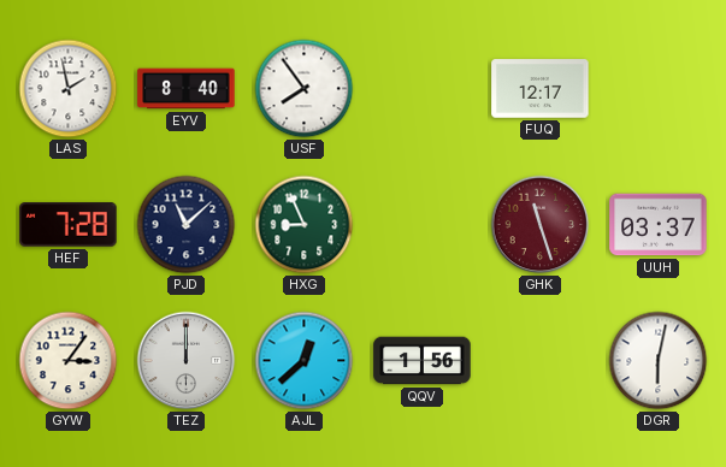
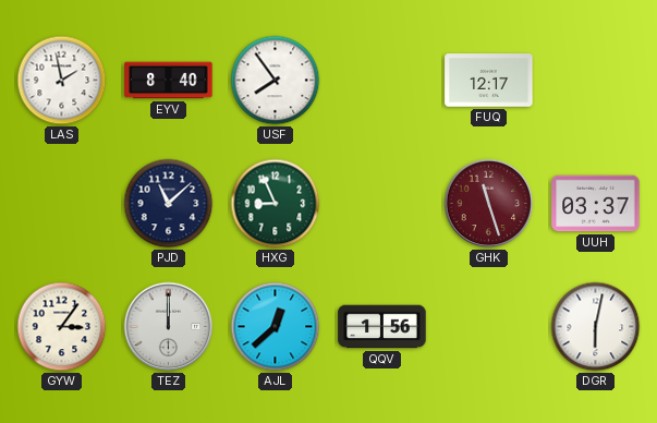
HEF: 7:28 -> none (69, 225)
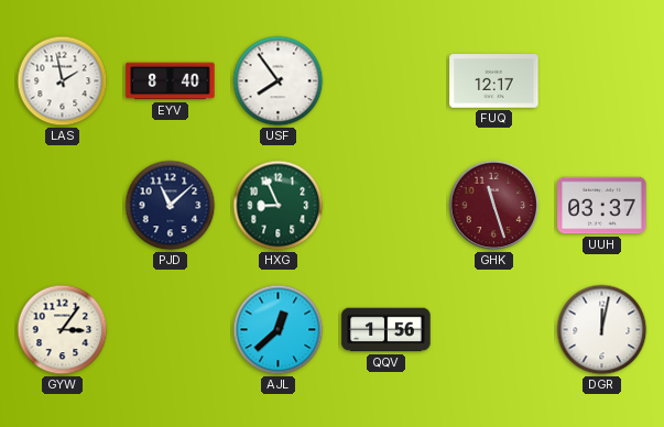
TEZ: 12:00 -> none (169, 327)
DGR: 6:02 -> 12:02 (602, 330)
